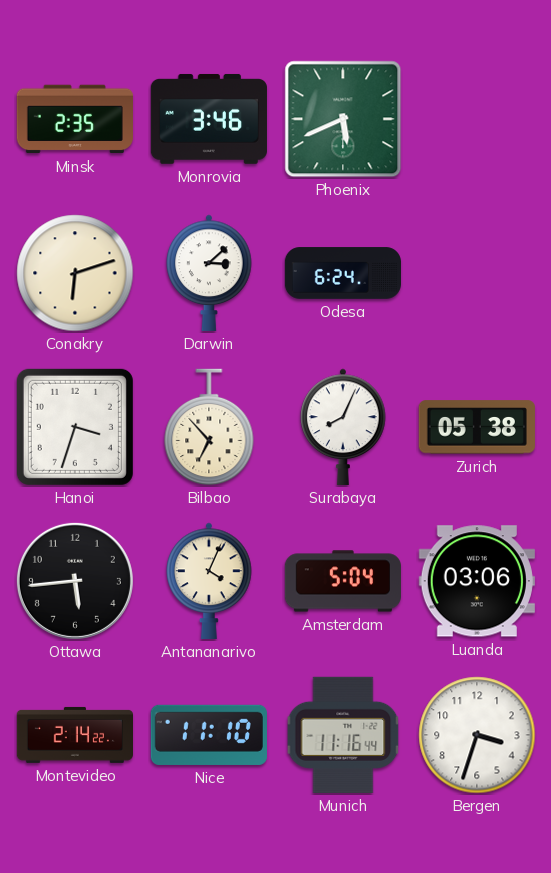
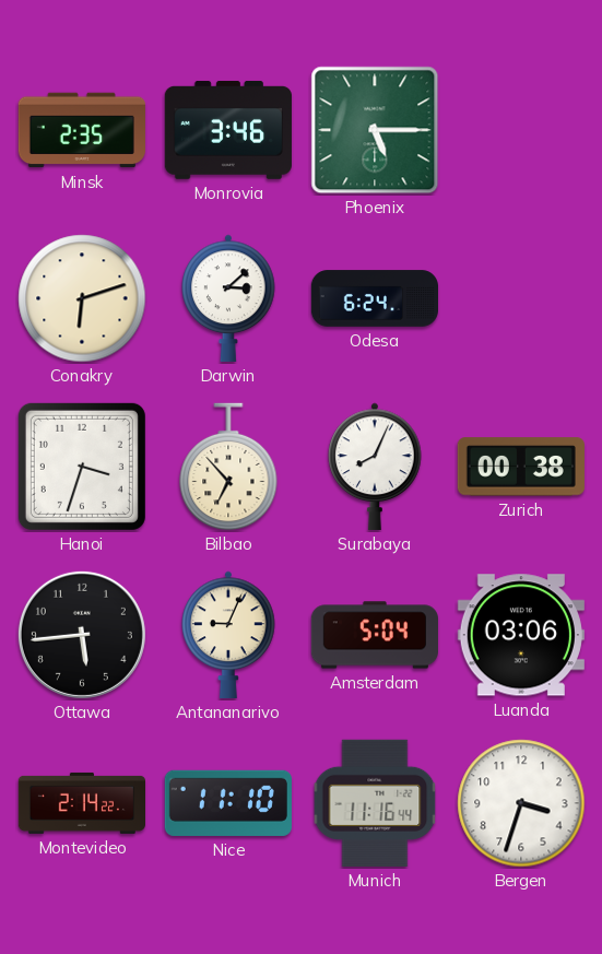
Phoenix: 5:41 -> 5:15 (375, 130)
Zurich: 05:38 -> 00:38 (521, 467)
Antananarivo: 4:04 -> 9:04 (228, 635)
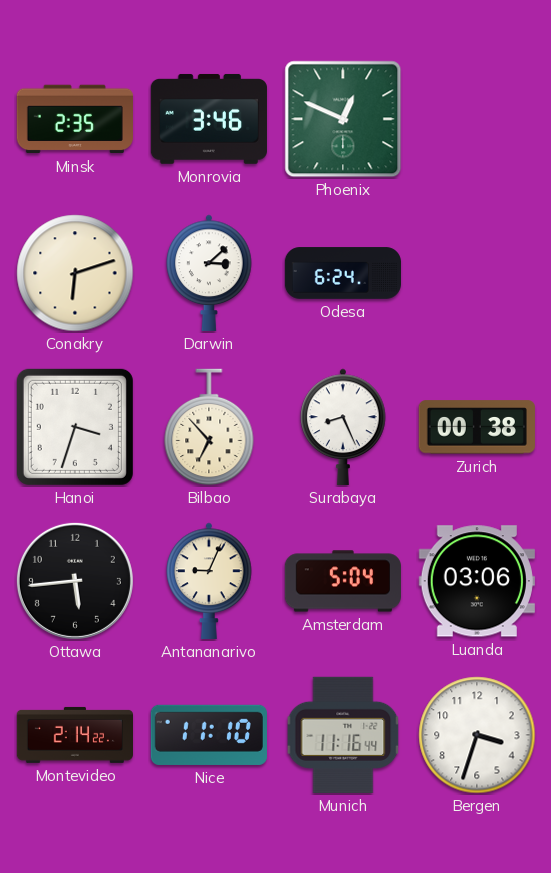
Phoenix: 5:15 -> 12:49 (343, 119)
Surabaya: 8:04 -> 8:26 (343, 427)
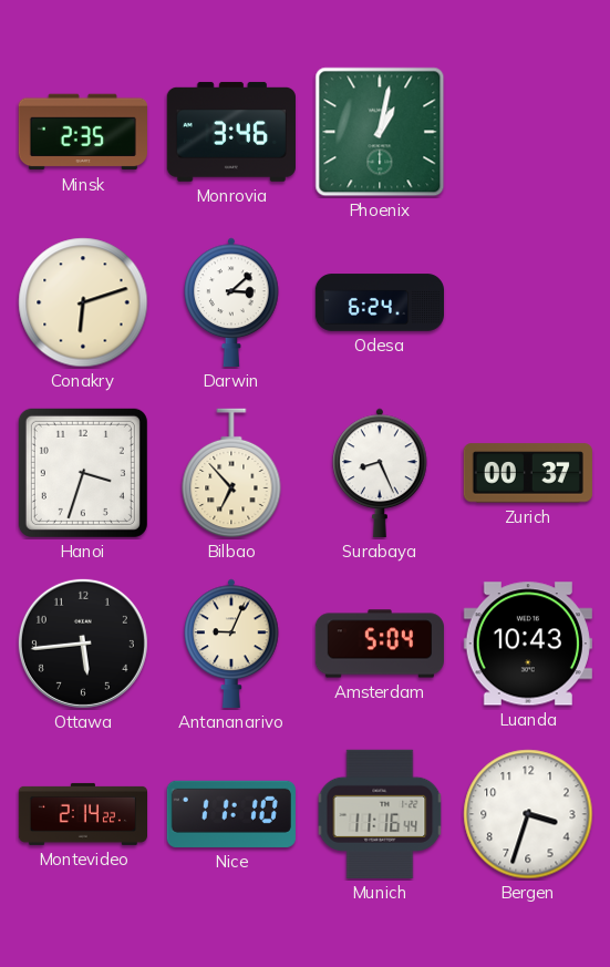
Phoenix: 12:49 -> 1:02 (380, 132)
Zurich: 00:38 -> 00:37 (528, 473)
Luanda: 03:06 -> 10:43 (528, 644)
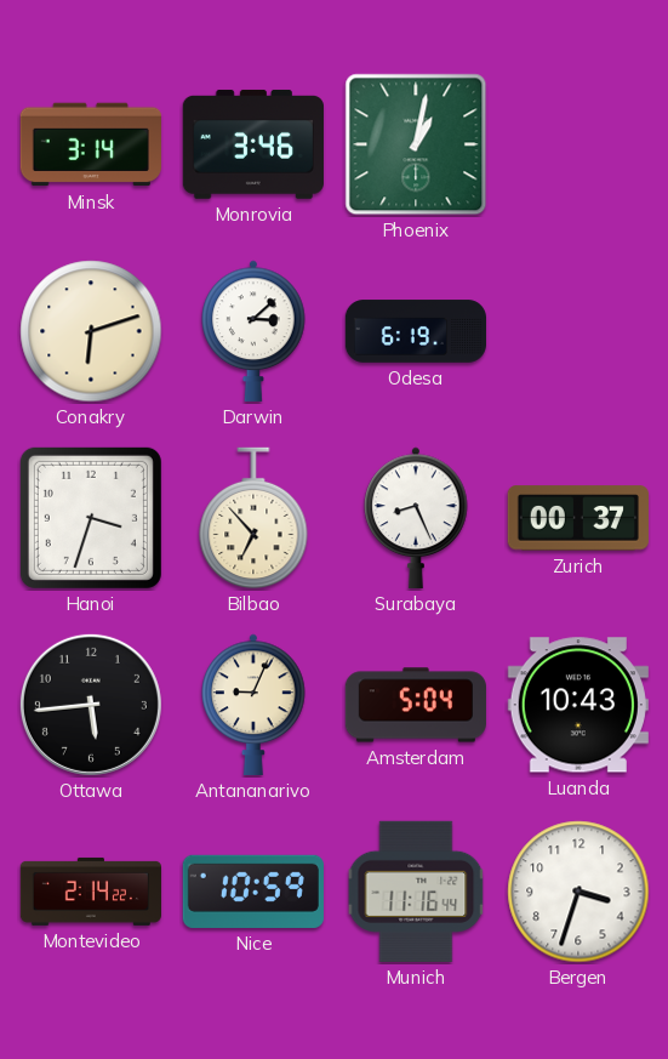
Minsk: 2:35 -> 3:14 (91, 144)
Odesa: 6:24 -> 6:19 (415, 331)
Nice: 11:10 -> 10:59 (253, 892)
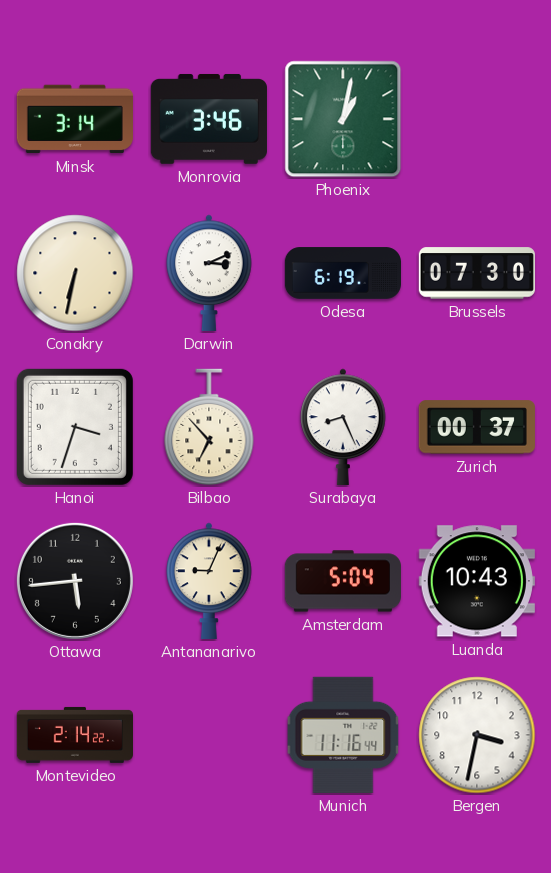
Conakry: 6:12 -> 6:32 (75, 273)
Darwin: 3:08 -> 3:11 (209, 273)
Brussels: none -> 07:30 (477, 273)
Nice: 10:59 -> none (253, 892)
Bergen: 3:33 -> 3:32 (477, 735)
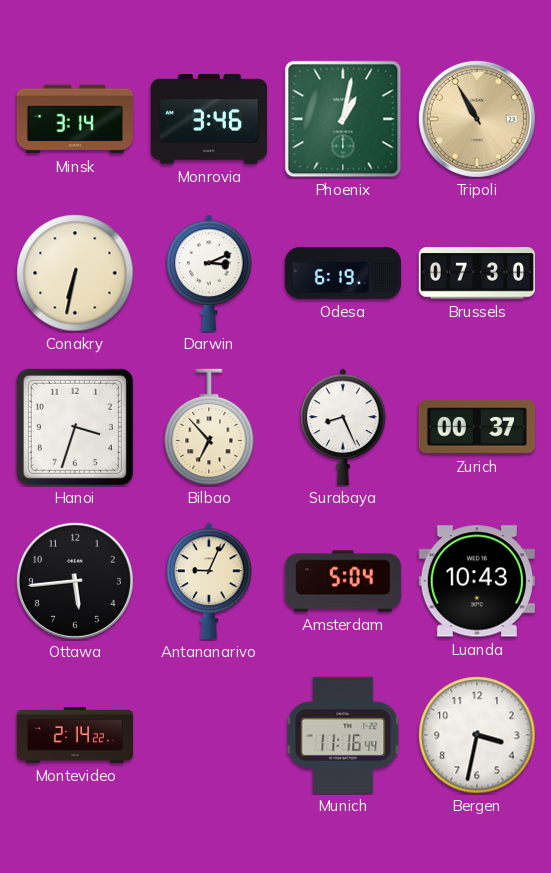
Tripoli: none -> 10:55 (477, 119)
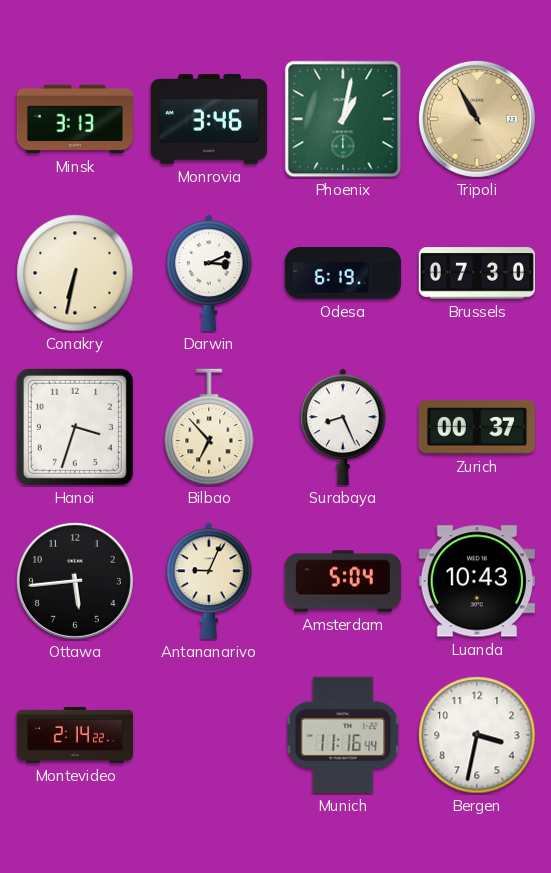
Minsk: 3:14 -> 3:13 (75, 119)
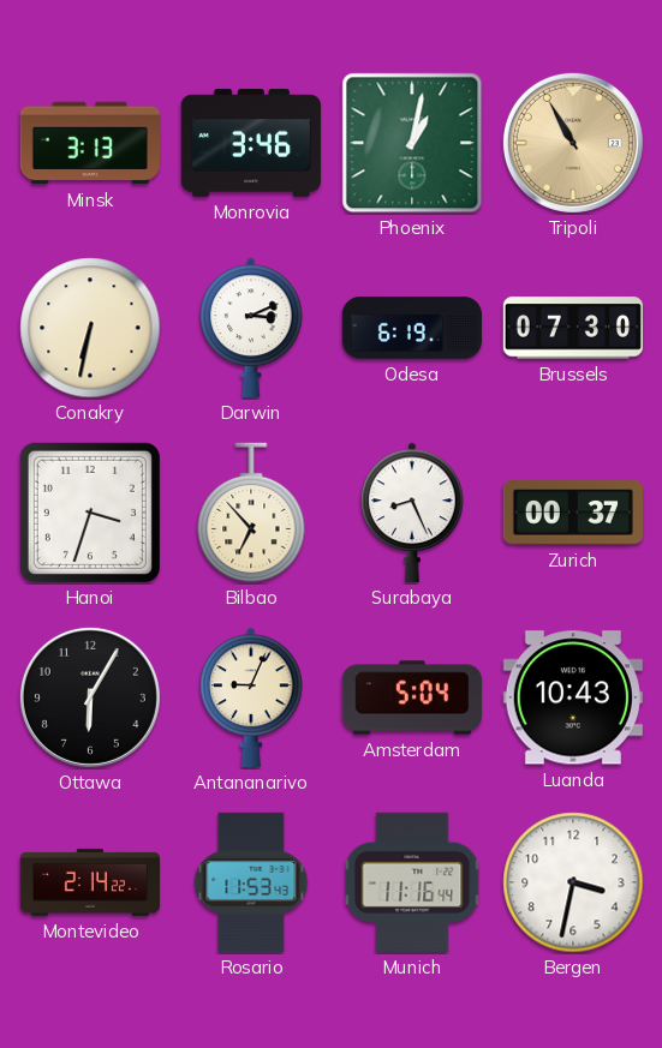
Ottawa: 5:44 -> 6:05 (90, 697)
Rosario: none -> 11:53 (251, 882)
